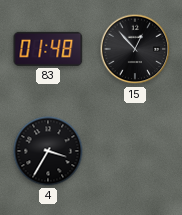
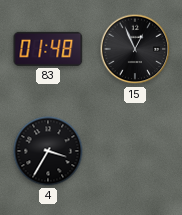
15: 12:53 -> 12:56 (135, 49)
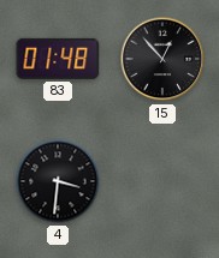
15: 12:56 -> 12:53 (162, 59)
4: 3:35 -> 3:31 (58, 181)
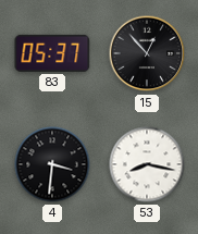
83: 01:48 -> 05:37 (52, 53)
53: none -> 8:17 (147, 164)
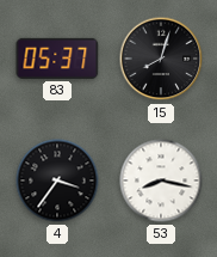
15: 12:53 -> 8:03 (161, 59)
4: 3:31 -> 3:36 (57, 180)
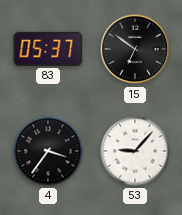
15: 8:03 -> 6:51 (135, 49)
53: 8:17 -> 9:07 (135, 151)
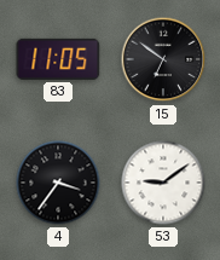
83: 05:37 -> 11:05 (58, 59)
53: 9:07 -> 9:09 (163, 183)
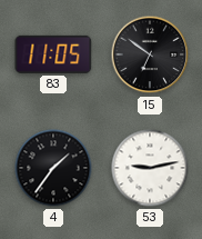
4: 3:36 -> 1:36 (53, 168)
53: 9:09 -> 9:13 (150, 168)
